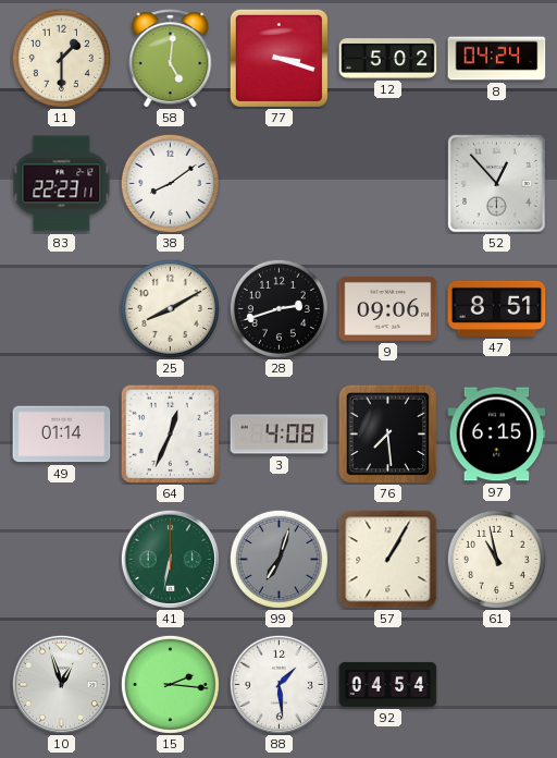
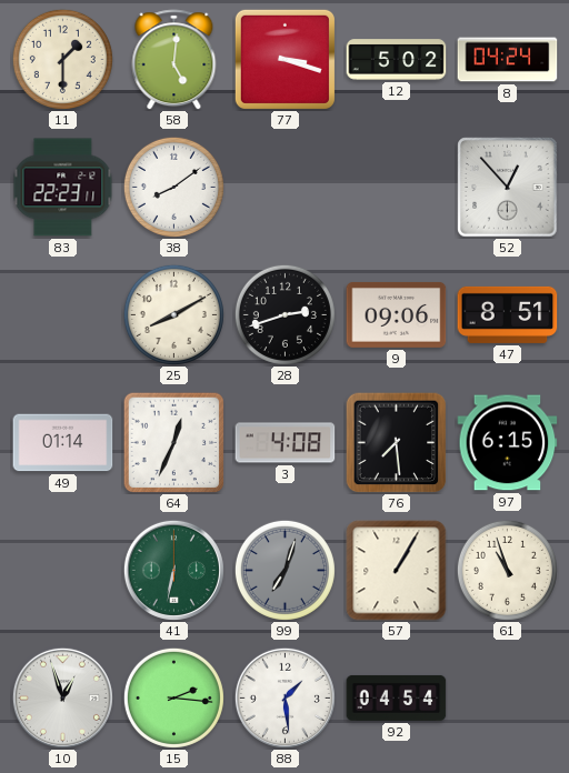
61: 10:58 -> 10:57 (507, 570)
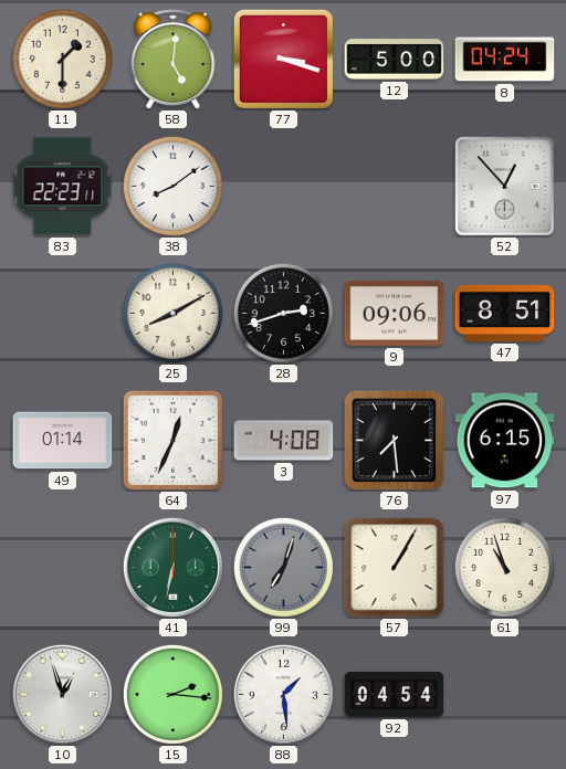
12: 5:02 -> 5:00 (395, 60)
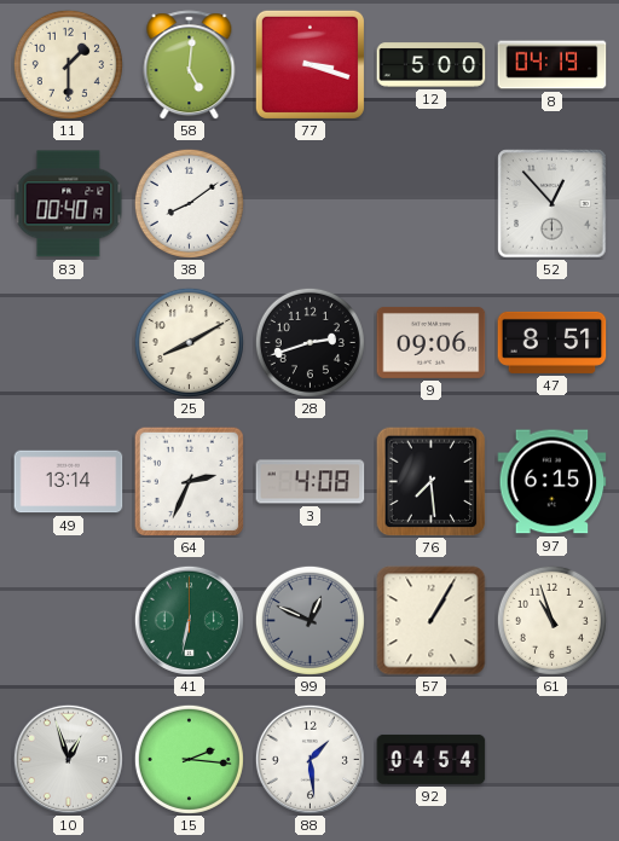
8: 04:24 -> 04:19 (553, 65)
83: 22:23 -> 00:40 (69, 204)
49: 01:14 -> 13:14 (69, 482)
64: 12:34 -> 2:34 (189, 481)
99: 7:03 -> 12:49 (309, 620)
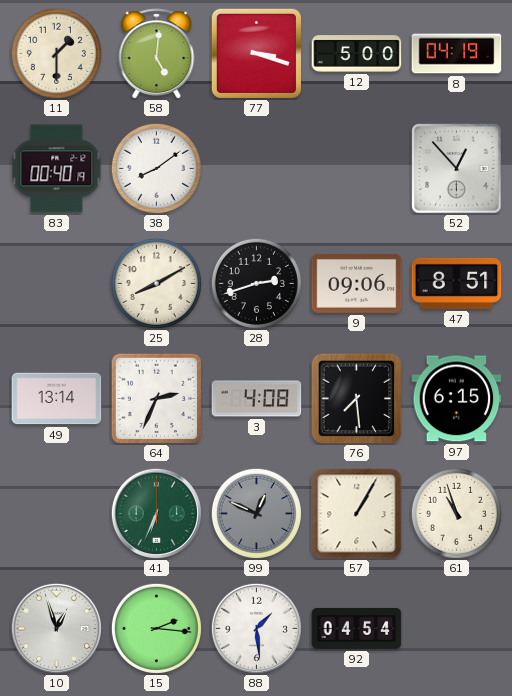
41: 6:32 -> 6:34 (156, 513)
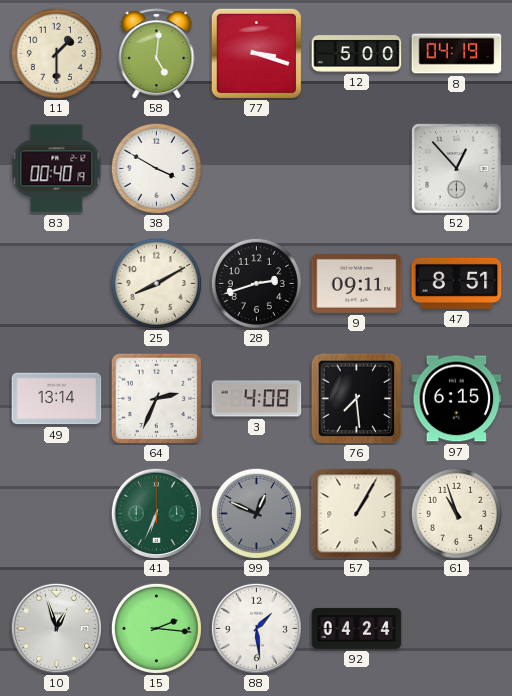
38: 8:09 -> 3:50 (156, 168)
9: 09:06 -> 09:11 (357, 283)
92: 04:54 -> 04:24 (357, 628)
